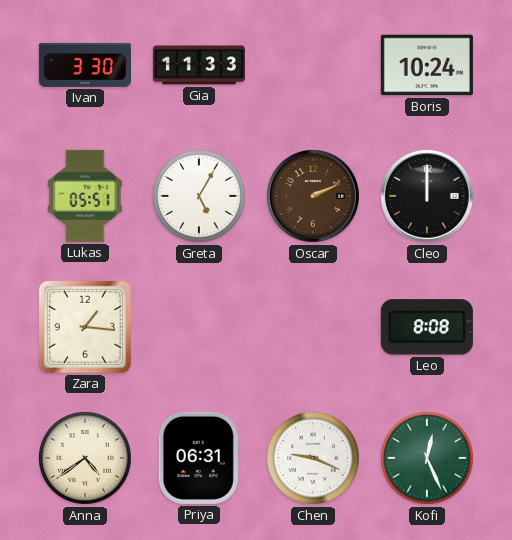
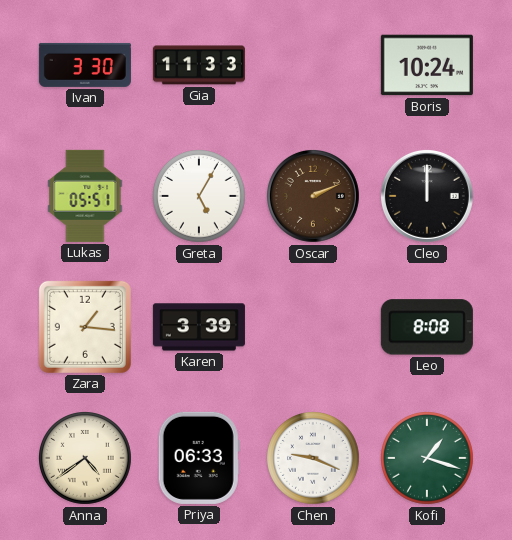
Karen: none -> 3:39 (199, 327)
Priya: 06:31 -> 06:33 (199, 458)
Kofi: 12:26 -> 1:18 (428, 459)
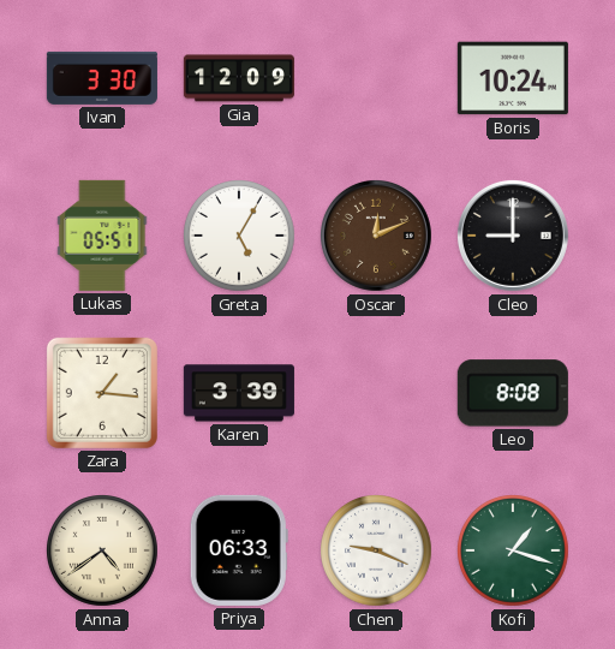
Gia: 11:33 -> 12:09 (239, 78)
Oscar: 2:11 -> 12:11 (376, 236)
Cleo: 12:00 -> 9:00 (513, 236)
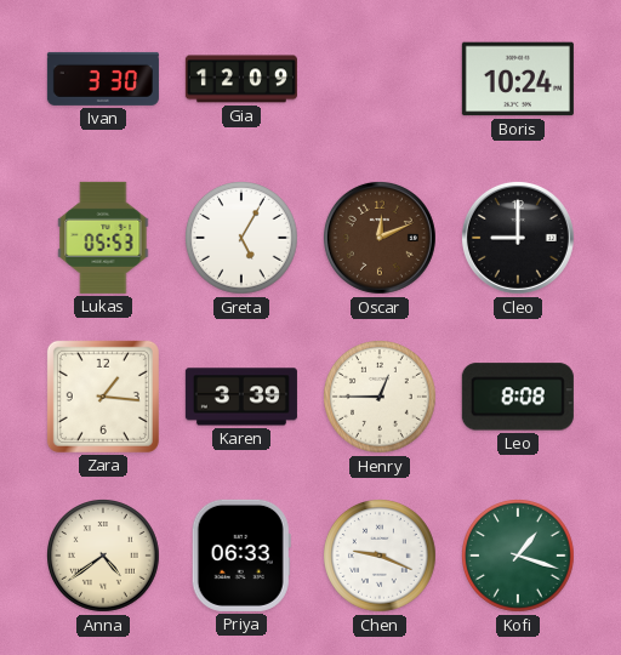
Lukas: 05:51 -> 05:53 (103, 238)
Henry: none -> 12:45 (381, 398)
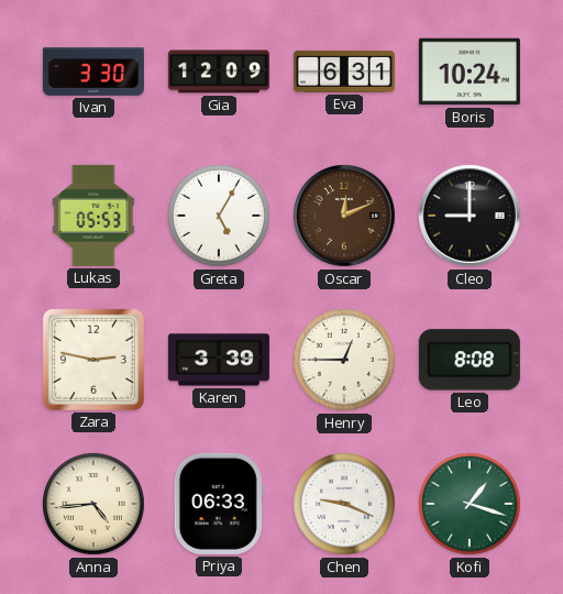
Eva: none -> 6:31 (344, 71)
Zara: 1:16 -> 2:47 (93, 360)
Anna: 4:39 -> 4:44 (95, 505)
